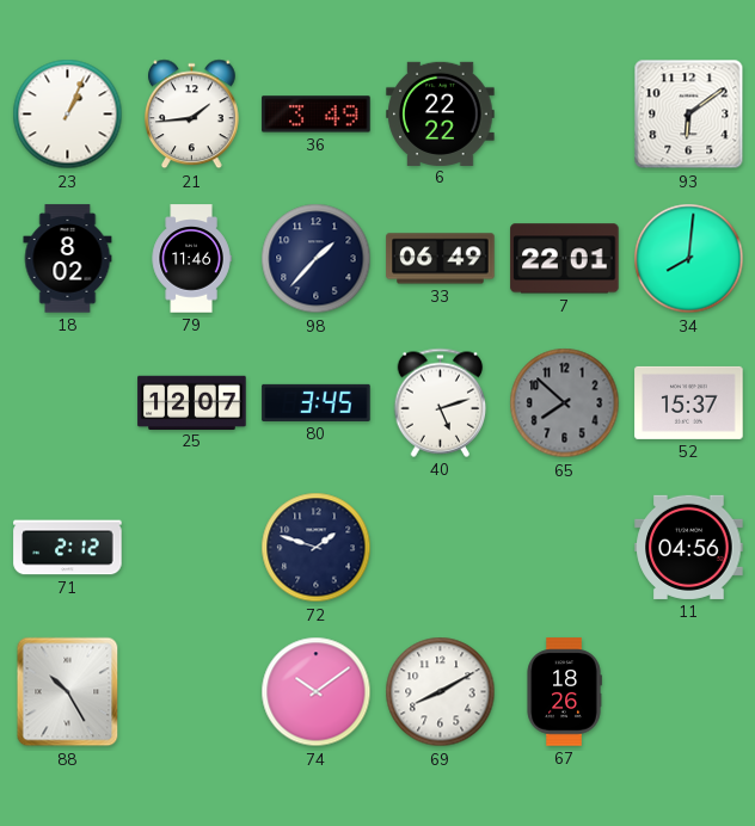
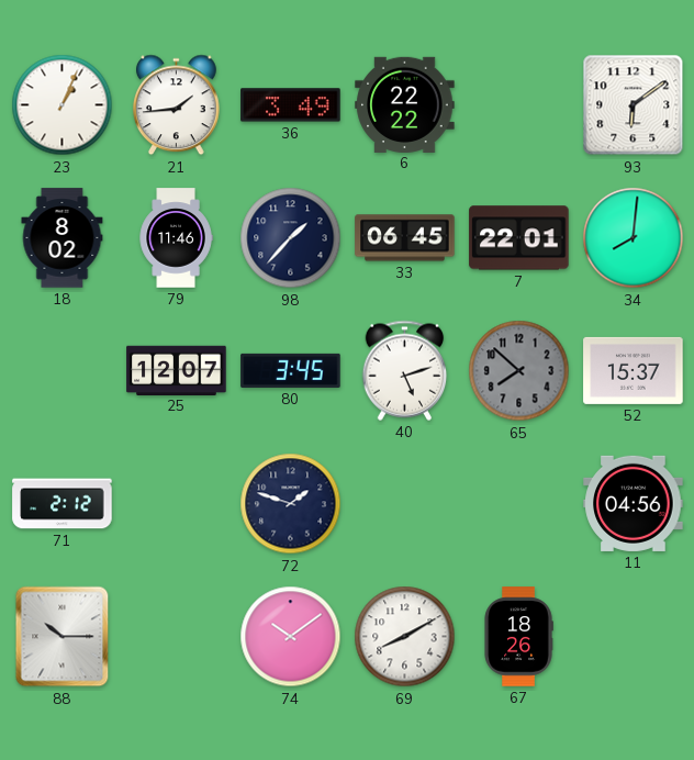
33: 06:49 -> 06:45 (405, 238)
88: 10:25 -> 10:15 (63, 637)
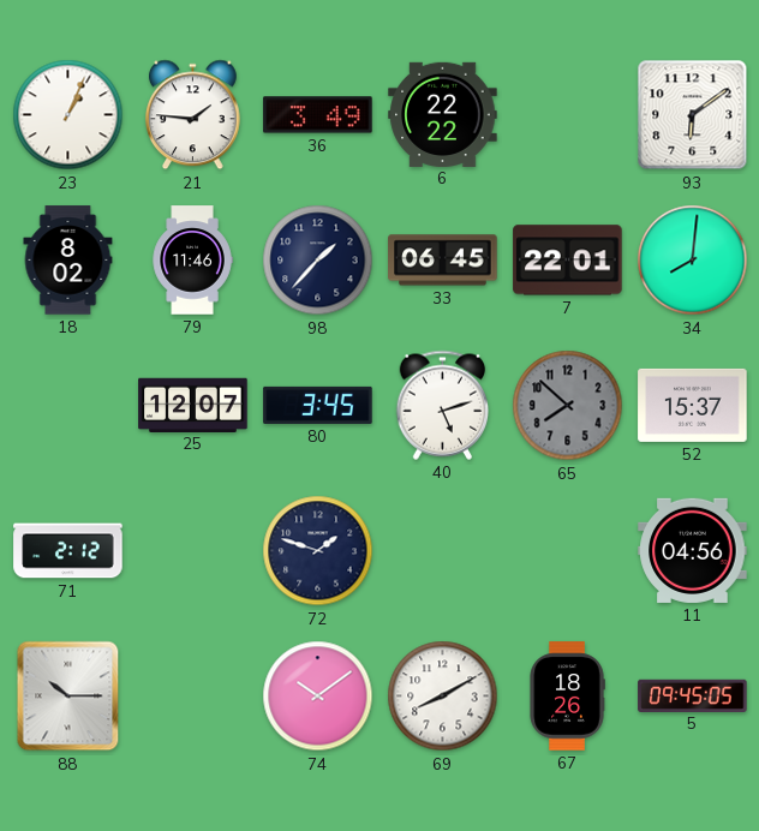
21: 1:44 -> 1:46 (193, 115)
5: none -> 09:45 (693, 695)
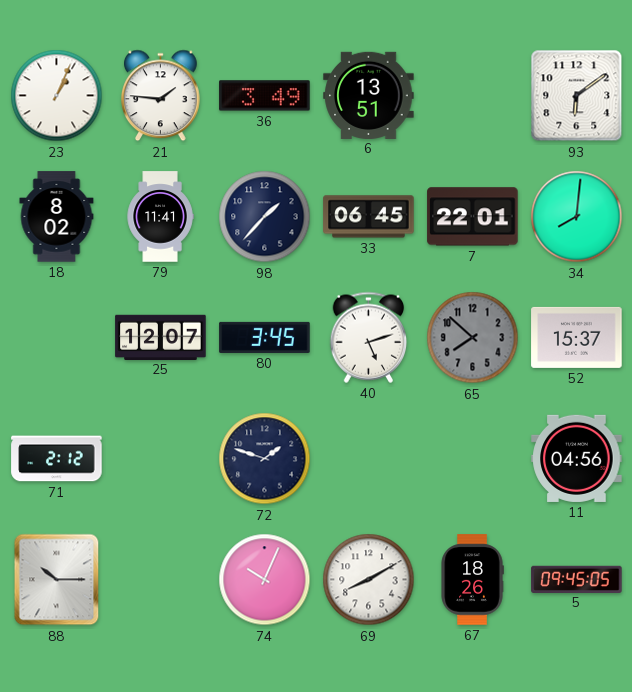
6: 22:22 -> 13:51 (369, 95)
79: 11:46 -> 11:41 (160, 217)
74: 10:09 -> 10:04 (265, 580)
